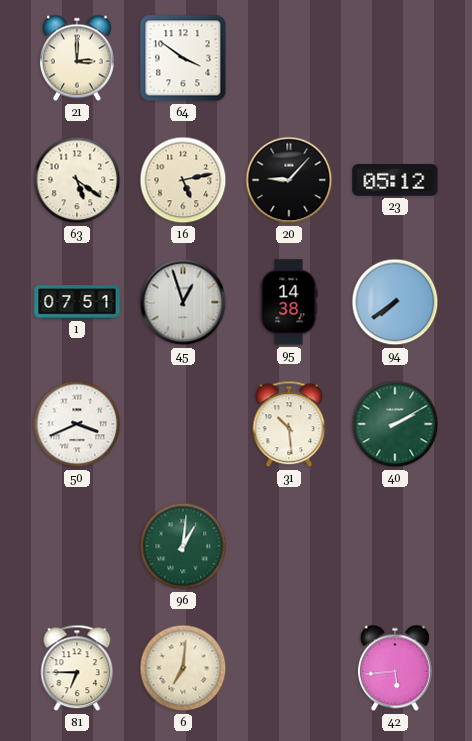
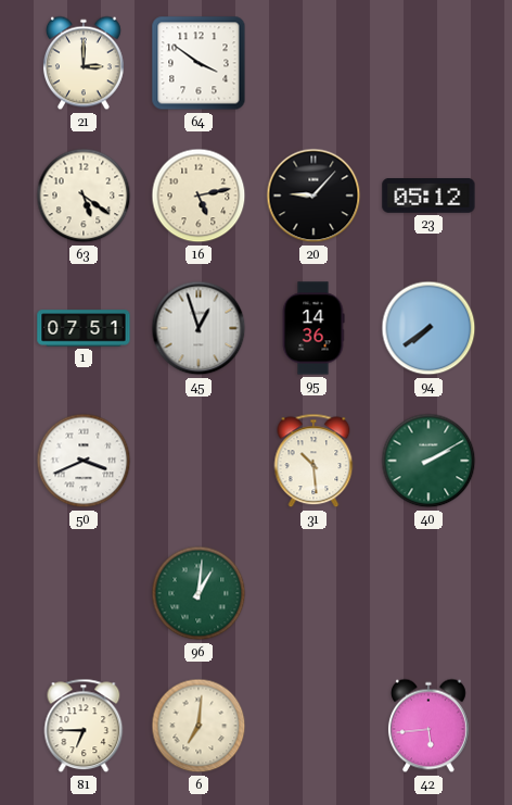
95: 14:38 -> 14:36 (313, 328)
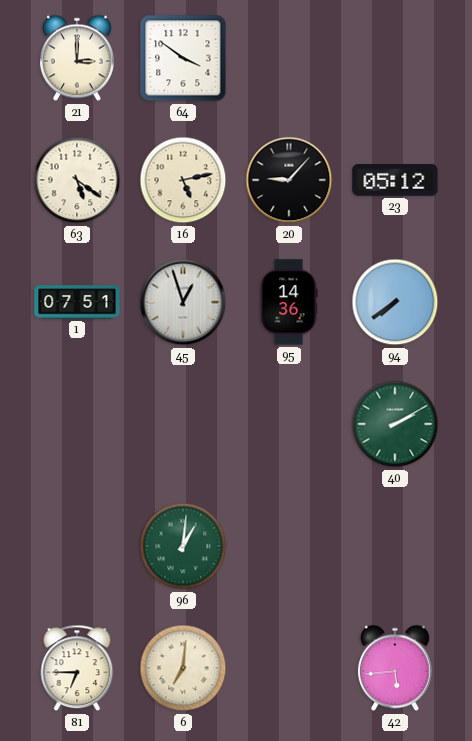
50: 3:41 -> none (84, 461)
31: 10:29 -> none (313, 461)
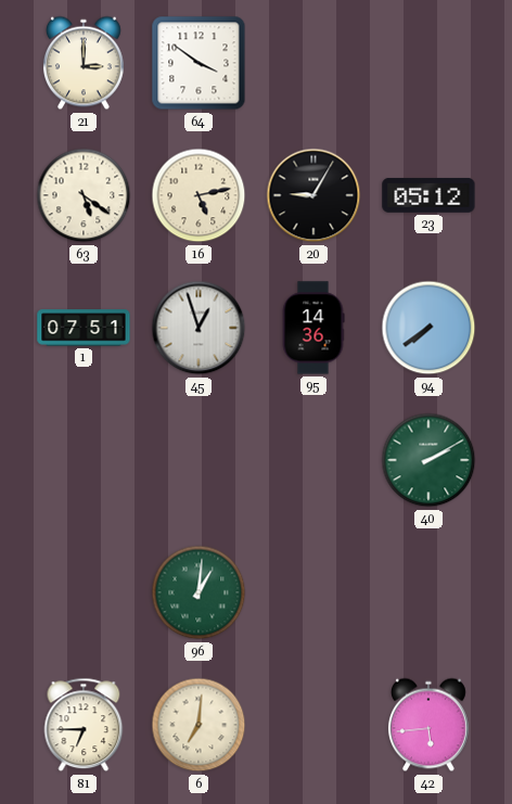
20: 9:07 -> 9:05 (313, 195)
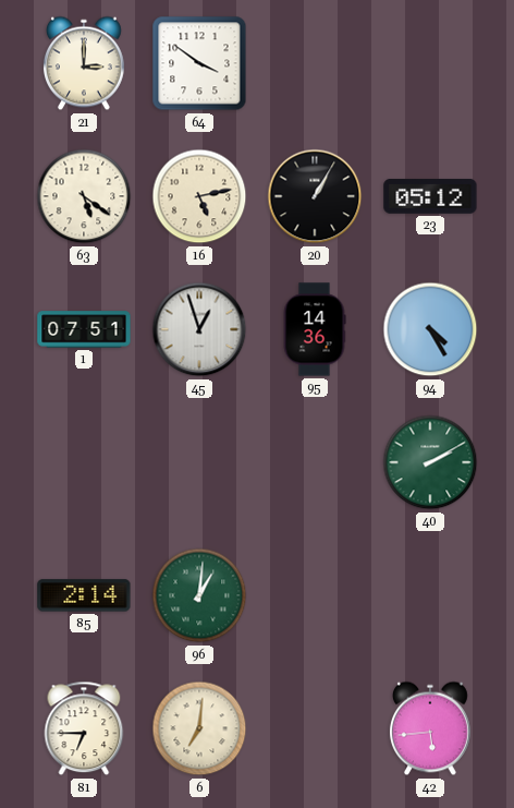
20: 9:05 -> 1:05 (315, 196)
94: 7:39 -> 4:25 (430, 329)
85: none -> 2:14 (84, 595)
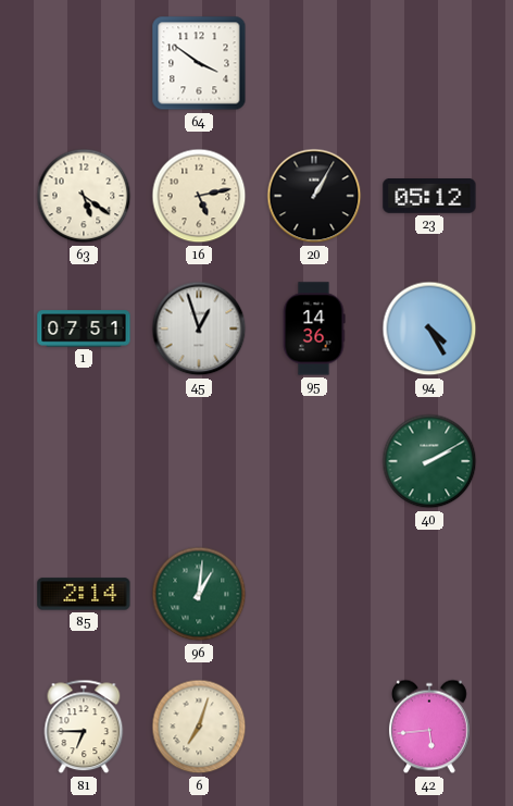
21: 3:00 -> none (84, 63)
6: 7:01 -> 7:03 (199, 727)
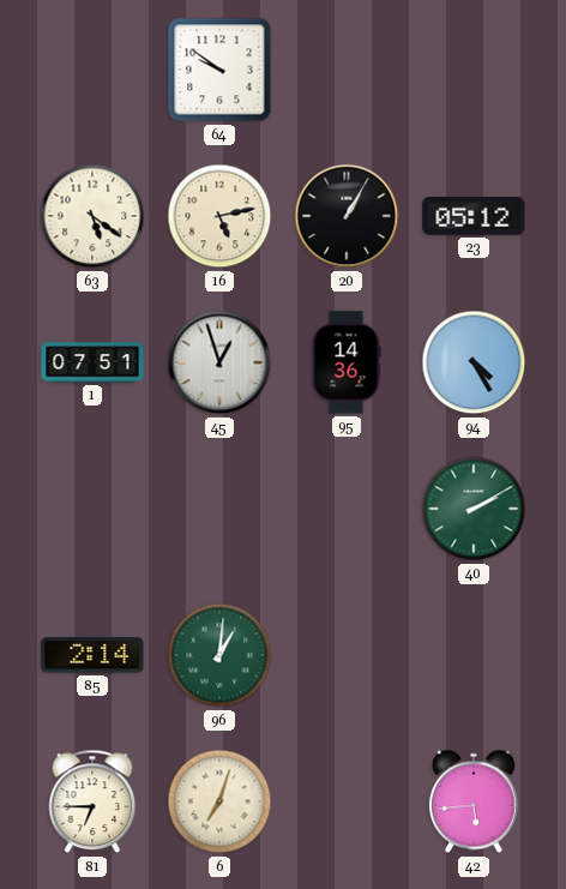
64: 3:51 -> 9:51 (219, 70)
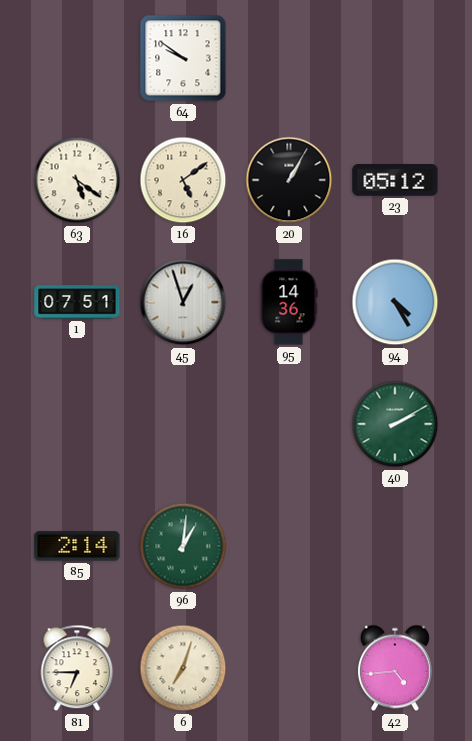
16: 5:13 -> 5:09 (183, 180)
42: 5:44 -> 4:44 (395, 668)
